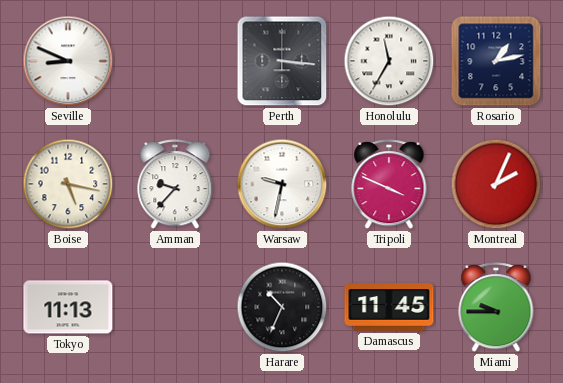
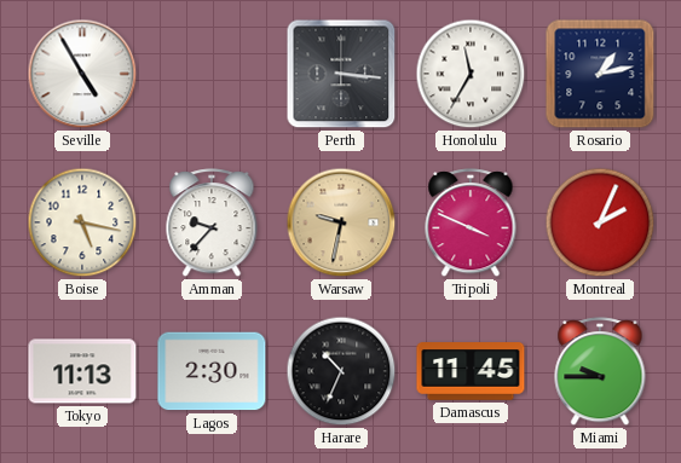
Seville: 8:49 -> 4:55 (82, 74)
Warsaw dial: white -> champagne (341, 222)
Lagos: none -> 2:30 (212, 371)
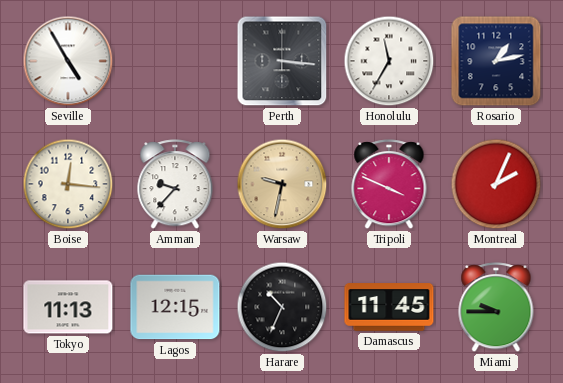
Boise: 5:17 -> 12:16 (68, 184)
Lagos: 2:30 -> 12:15 (175, 307)
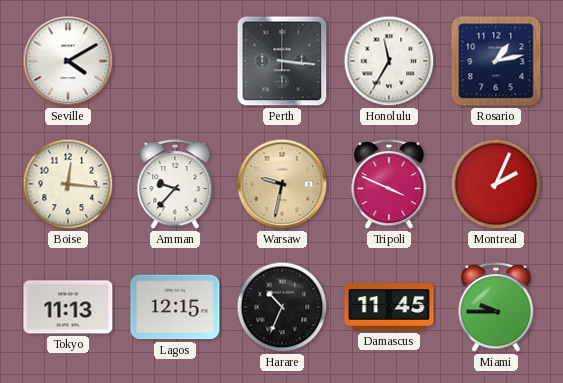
Seville: 4:55 -> 4:10 (68, 61)
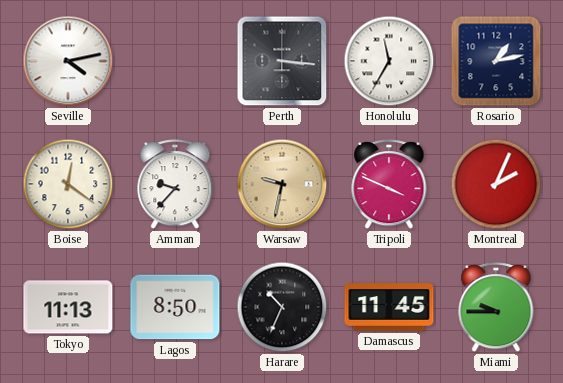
Seville: 4:10 -> 4:13 (68, 61)
Boise: 12:16 -> 12:21 (68, 184)
Lagos: 12:15 -> 8:50 (175, 307)
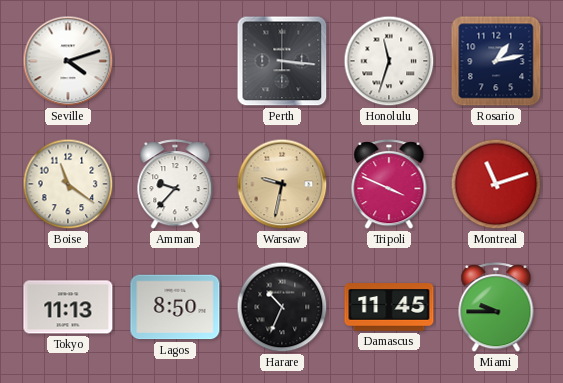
Seville: 4:13 -> 4:12 (68, 61)
Honolulu: 11:35 -> 11:33 (389, 61)
Boise: 12:21 -> 11:21 (68, 184)
Montreal: 2:04 -> 11:12 (496, 184)
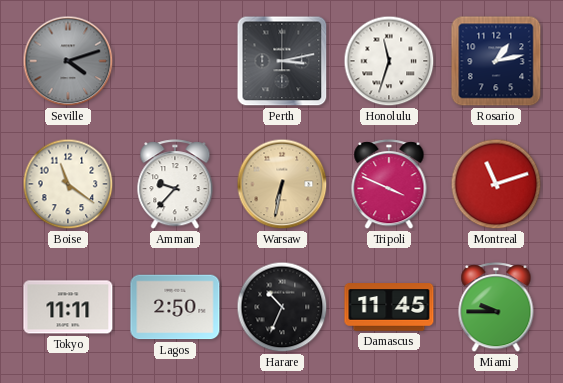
Seville dial: white -> grey (68, 61)
Perth: 3:16 -> 3:13 (282, 61)
Warsaw: 9:32 -> 6:32 (282, 184)
Tokyo: 11:13 -> 11:11 (68, 307)
Lagos: 8:50 -> 2:50 (175, 307)
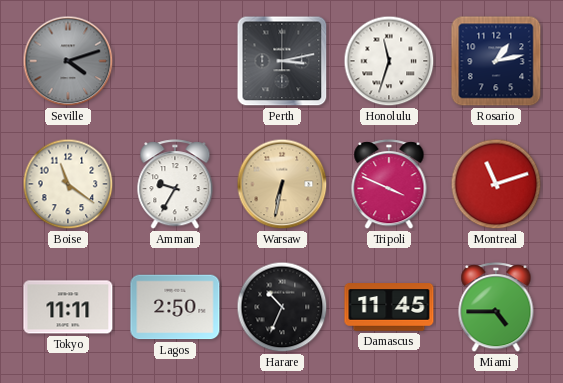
Amman: 9:37 -> 9:35 (175, 185)
Miami: 9:45 -> 4:45 (496, 308)
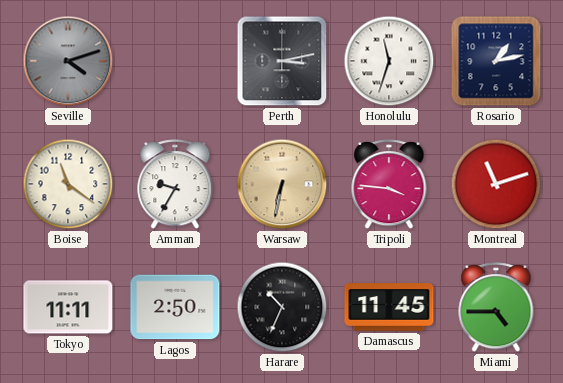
Tripoli: 3:49 -> 3:46 (389, 185)
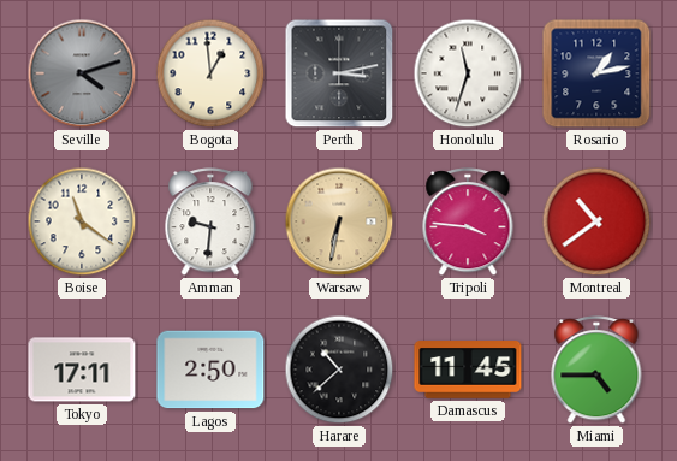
Bogota: none -> 12:59 (210, 73)
Amman: 9:35 -> 9:31 (210, 223)
Montreal: 11:12 -> 10:39 (596, 221)
Tokyo: 11:11 -> 17:11 (82, 370)
Harare: 10:34 -> 10:38 (339, 370)
